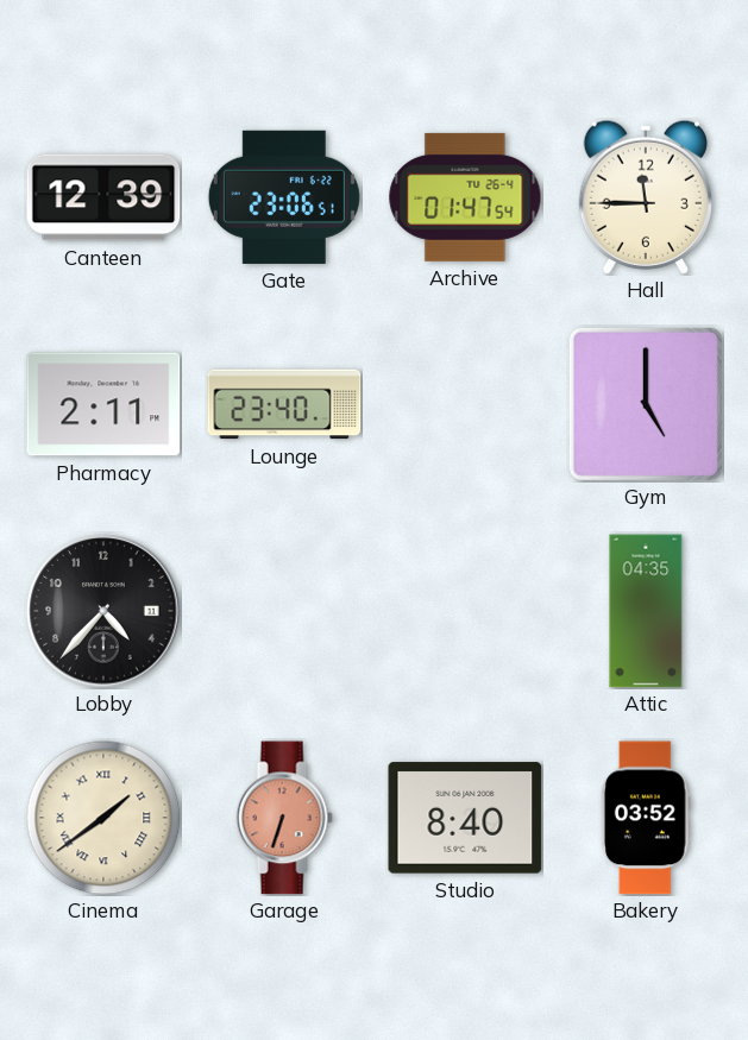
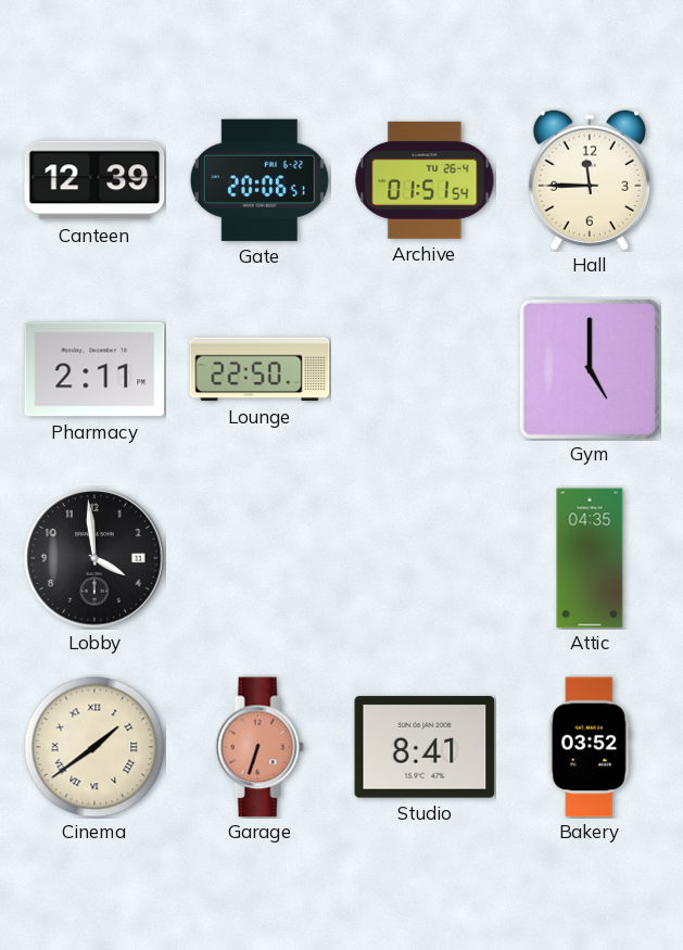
Gate: 23:06 -> 20:06 (260, 180)
Archive: 01:47 -> 01:51 (425, 180)
Lounge: 23:40 -> 22:50 (260, 369)
Lobby: 4:37 -> 3:59 (94, 558)
Studio: 8:40 -> 8:41 (425, 747)
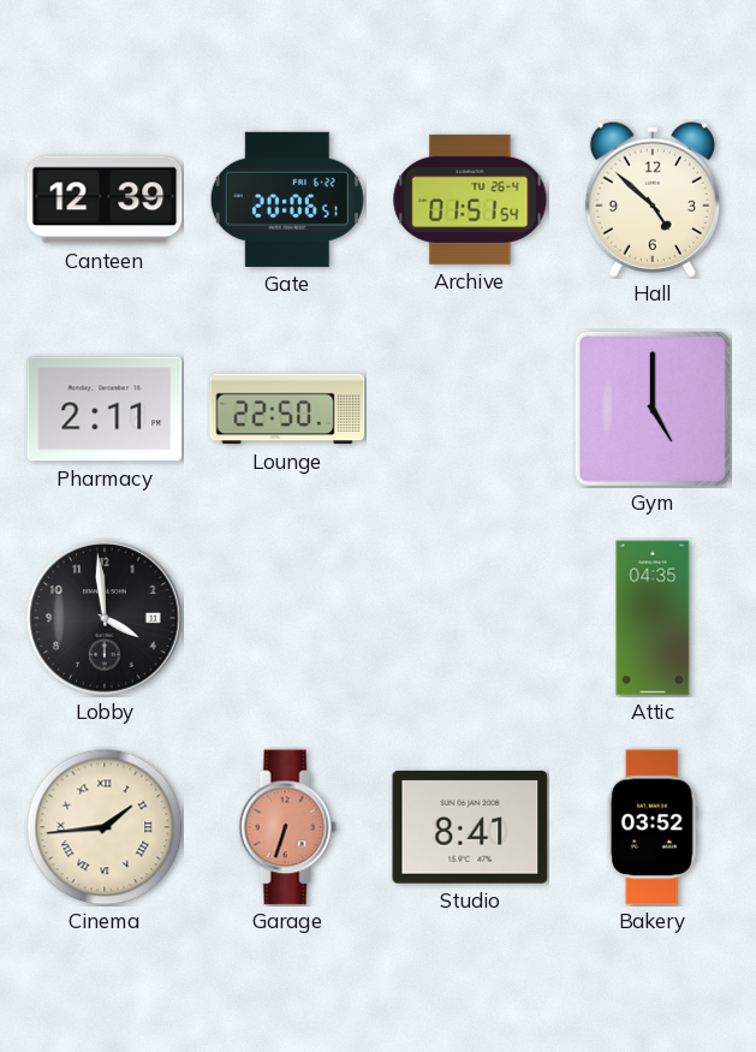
Hall: 11:45 -> 4:52 (653, 200)
Cinema: 1:39 -> 1:44 (105, 827)
